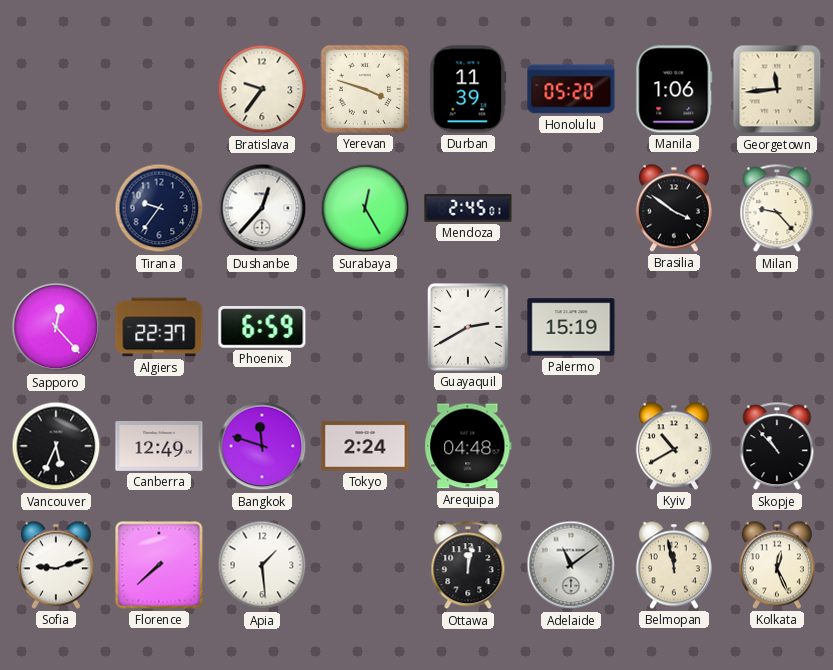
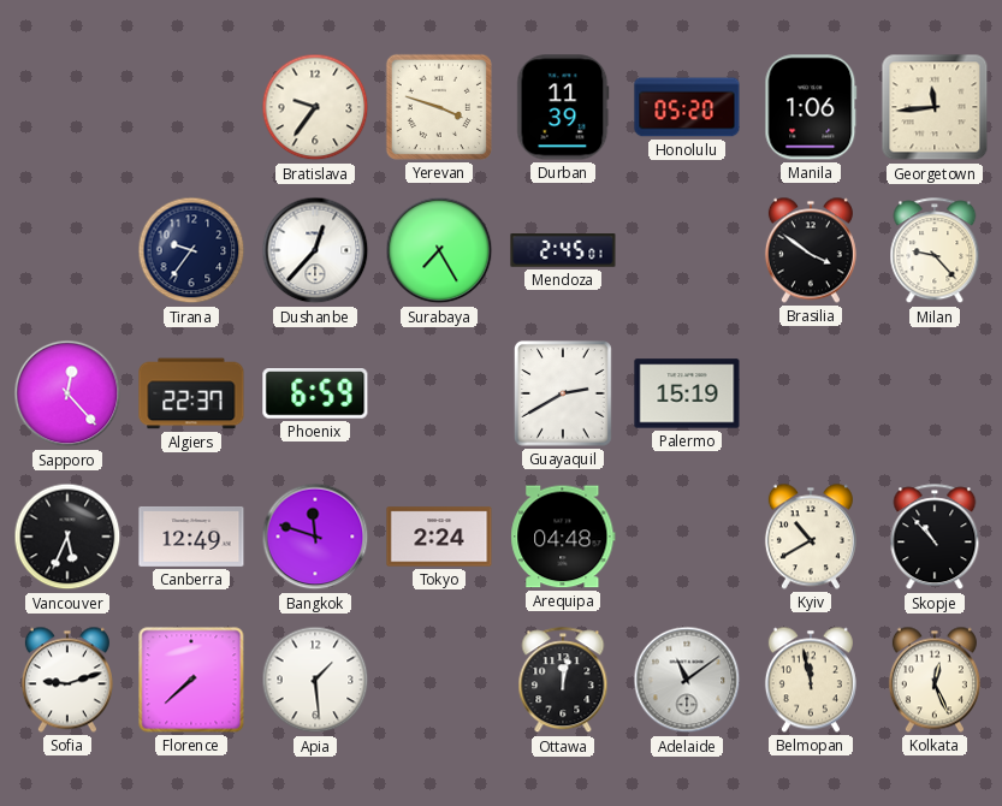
Surabaya: 12:25 -> 7:25 (439, 250)
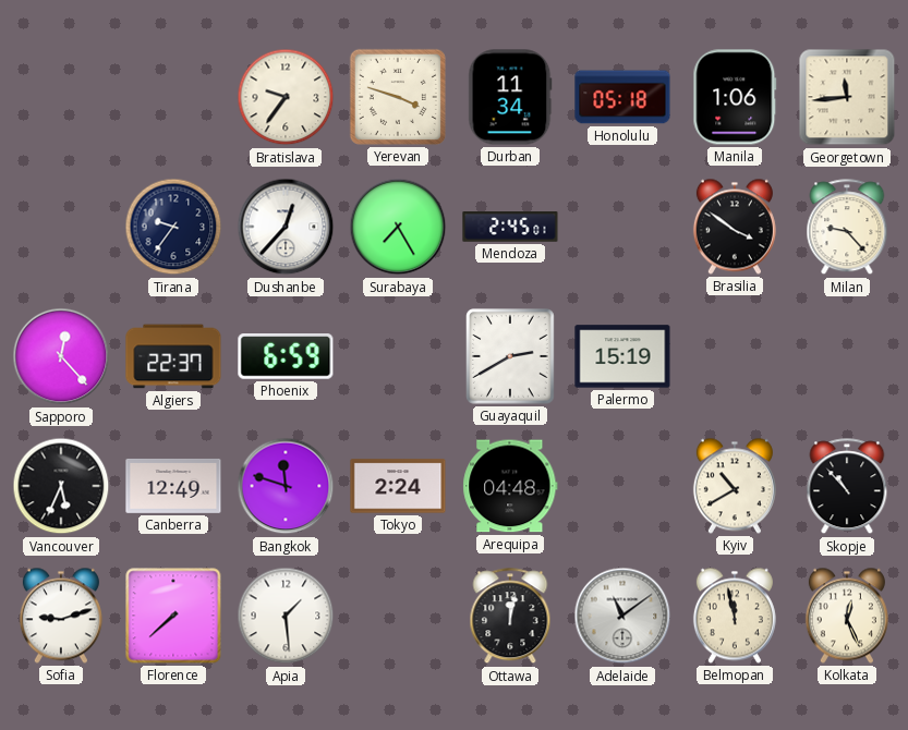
Durban: 11:39 -> 11:34 (510, 97)
Honolulu: 05:20 -> 05:18 (622, 97)
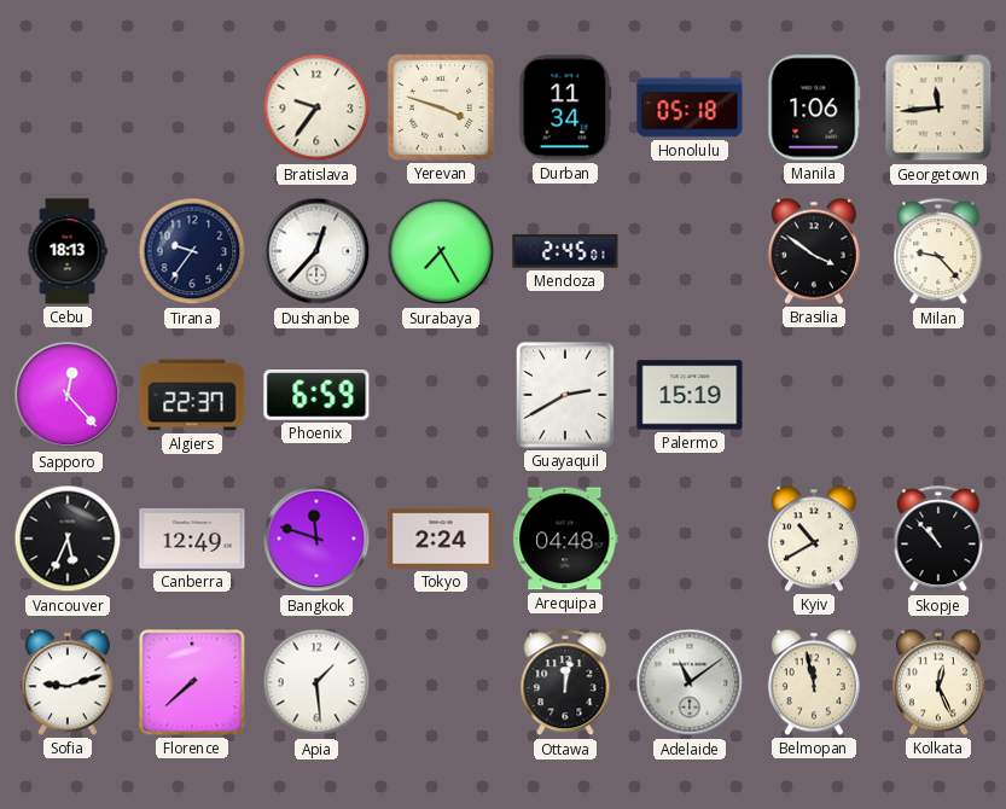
Cebu: none -> 18:13 (68, 251)
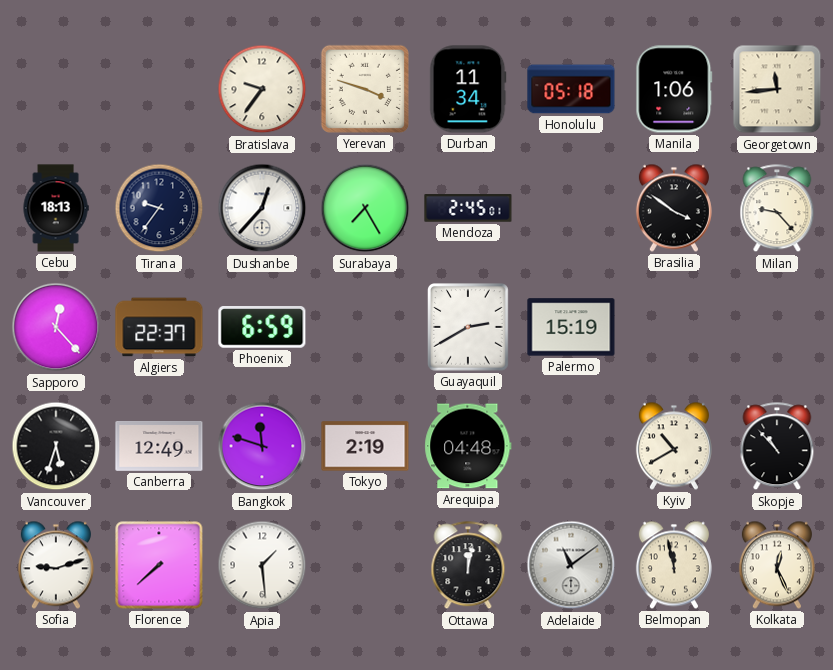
Vancouver: 5:34 -> 5:33 (56, 446)
Tokyo: 2:24 -> 2:19 (365, 446)
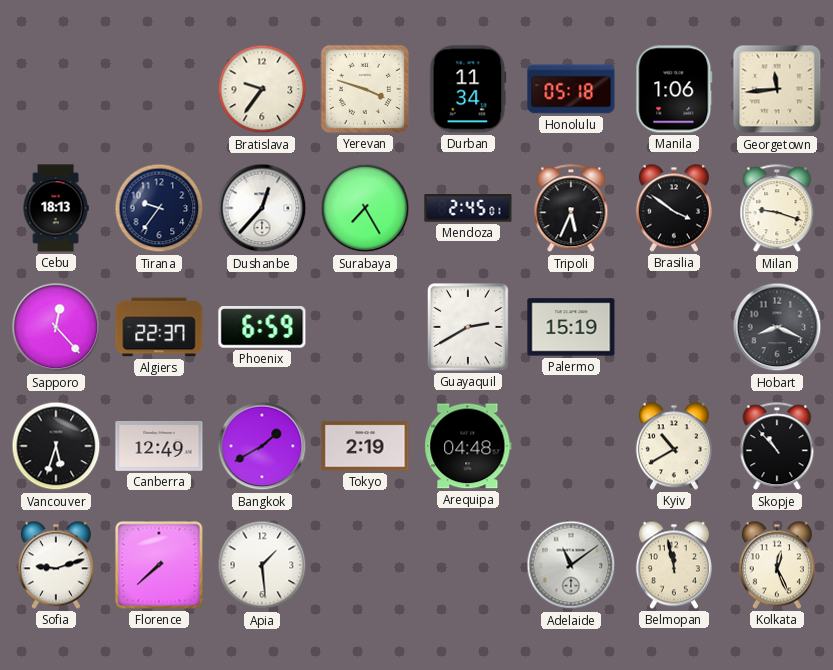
Tripoli: none -> 5:34 (571, 209)
Milan: 9:23 -> 9:18 (777, 209)
Hobart: none -> 8:19 (777, 327)
Bangkok: 11:48 -> 1:40 (262, 446)
Ottawa: 12:02 -> none (468, 566)
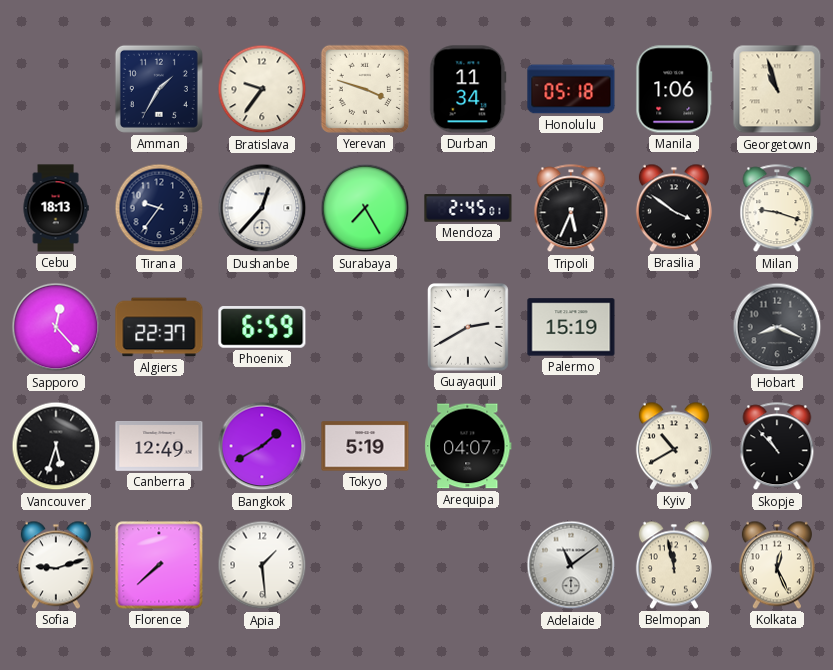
Amman: none -> 1:35 (159, 89)
Georgetown: 11:44 -> 10:57 (777, 89)
Tokyo: 2:19 -> 5:19 (365, 446)
Arequipa: 04:48 -> 04:07 (468, 446)
